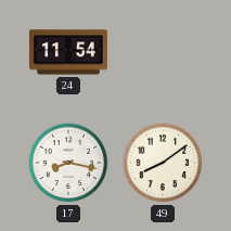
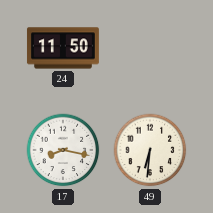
24: 11:54 -> 11:50 (63, 48)
49: 8:09 -> 6:31 (150, 150)
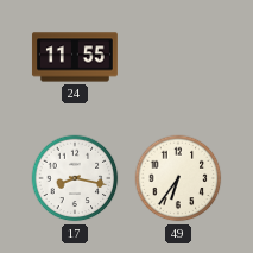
24: 11:50 -> 11:55 (75, 57)
49: 6:31 -> 6:36 (178, 178)
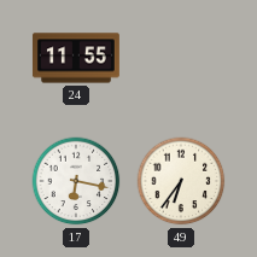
17: 8:17 -> 6:17 (76, 181)
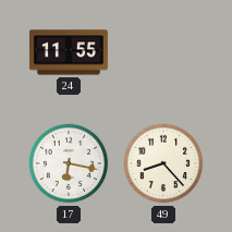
49: 6:36 -> 8:23 (163, 163)
